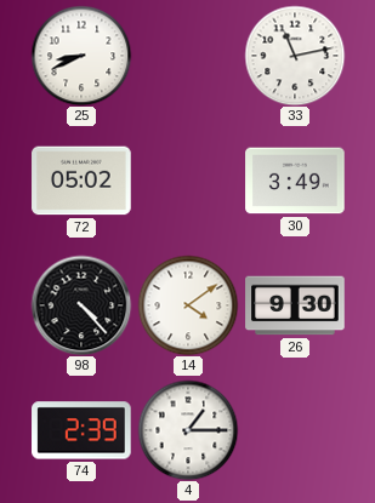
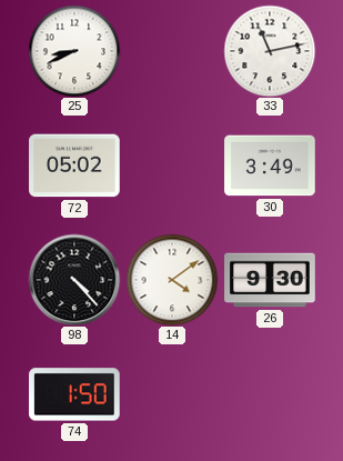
74: 2:39 -> 1:50 (74, 394)
4: 1:15 -> none (188, 430)
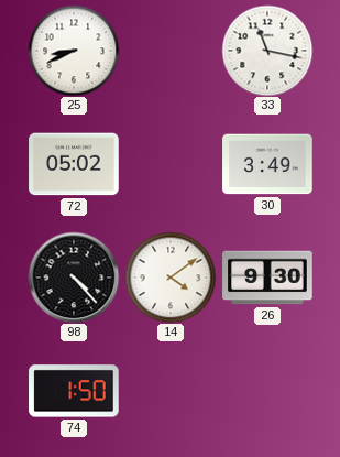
33: 11:13 -> 11:17 (267, 51)
